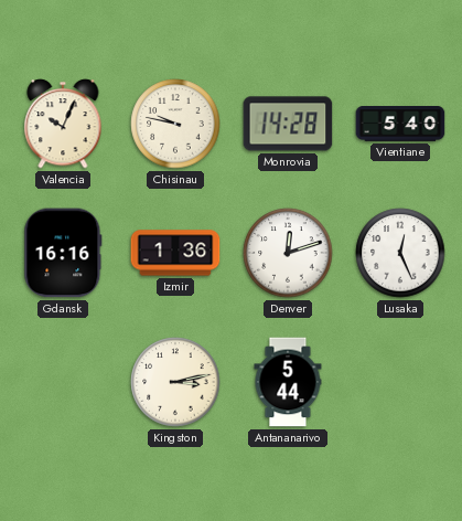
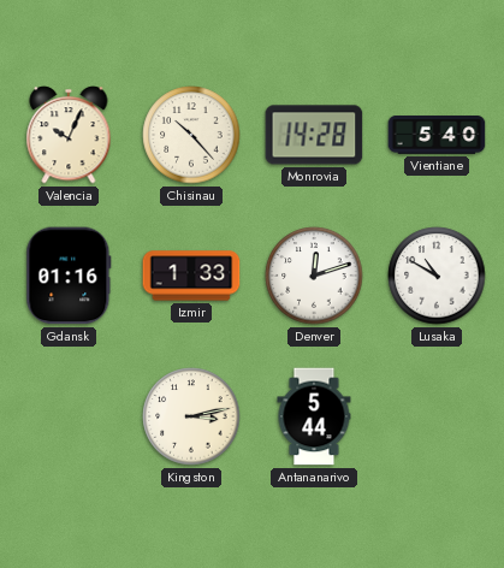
Chisinau: 9:47 -> 10:23 (191, 135)
Gdansk: 16:16 -> 01:16 (69, 276)
Izmir: 1:36 -> 1:33 (191, 276)
Lusaka: 12:26 -> 10:50 (437, 276)
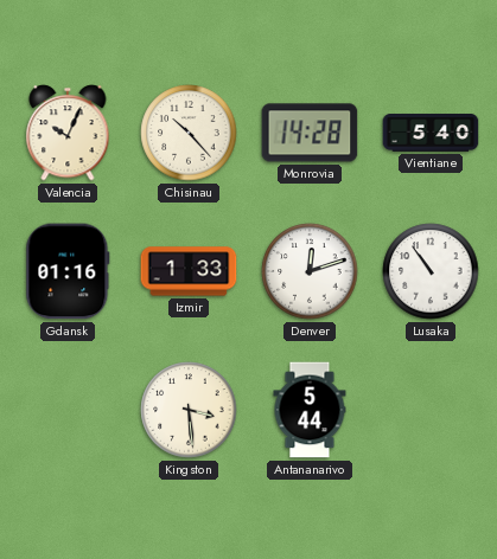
Lusaka: 10:50 -> 10:54 (431, 271)
Kingston: 3:13 -> 3:29 (189, 410)
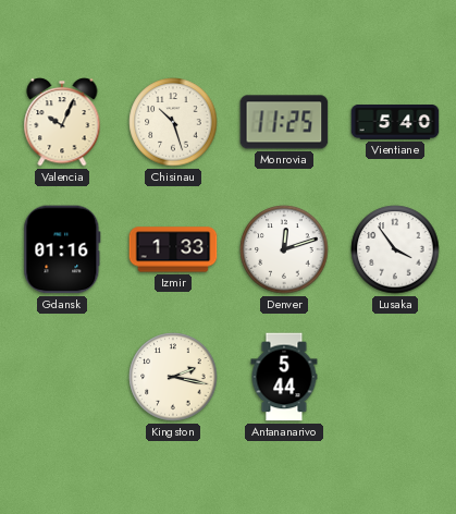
Chisinau: 10:23 -> 10:27 (173, 122)
Monrovia: 14:28 -> 11:25 (284, 122)
Lusaka: 10:54 -> 3:54 (395, 249)
Kingston: 3:29 -> 2:17 (173, 377)
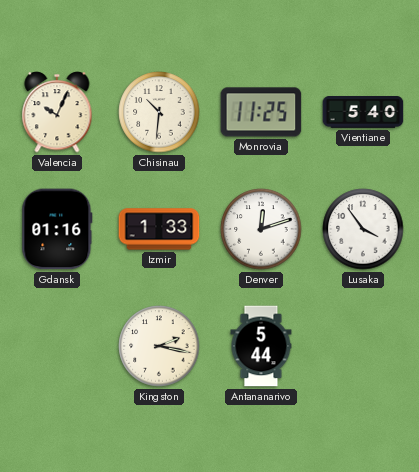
Chisinau: 10:27 -> 10:31 (159, 112)
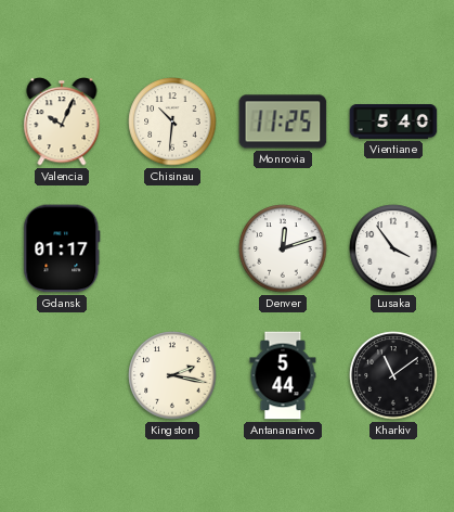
Gdansk: 01:16 -> 01:17 (62, 248)
Izmir: 1:33 -> none (159, 229)
Kharkiv: none -> 11:09 (393, 375)
